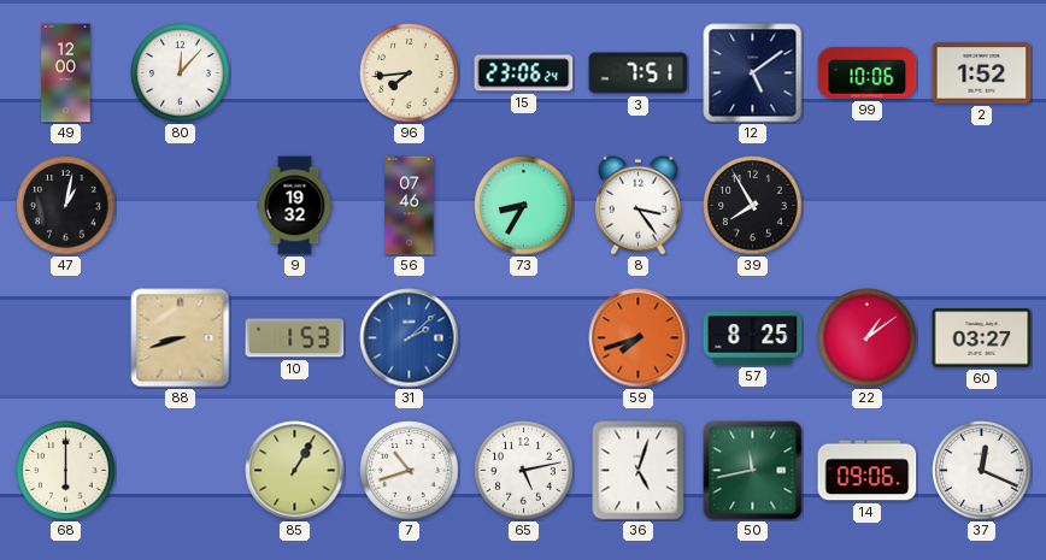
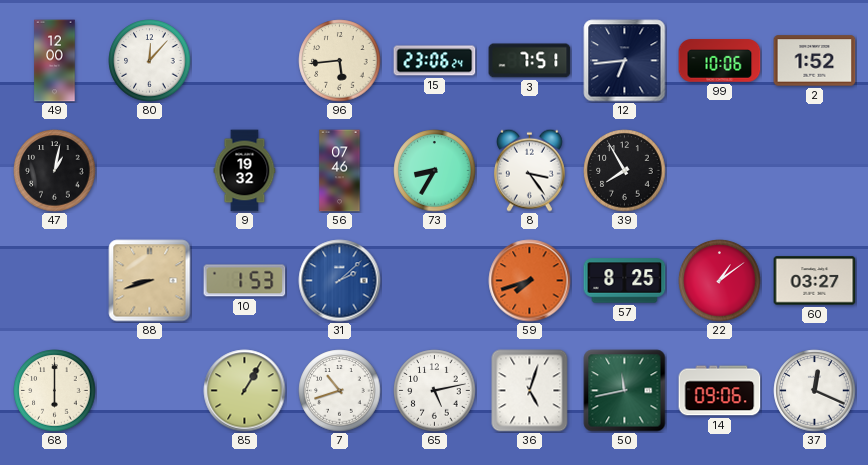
96: 7:44 -> 5:44 (340, 61)
12: 5:09 -> 6:44 (625, 61)
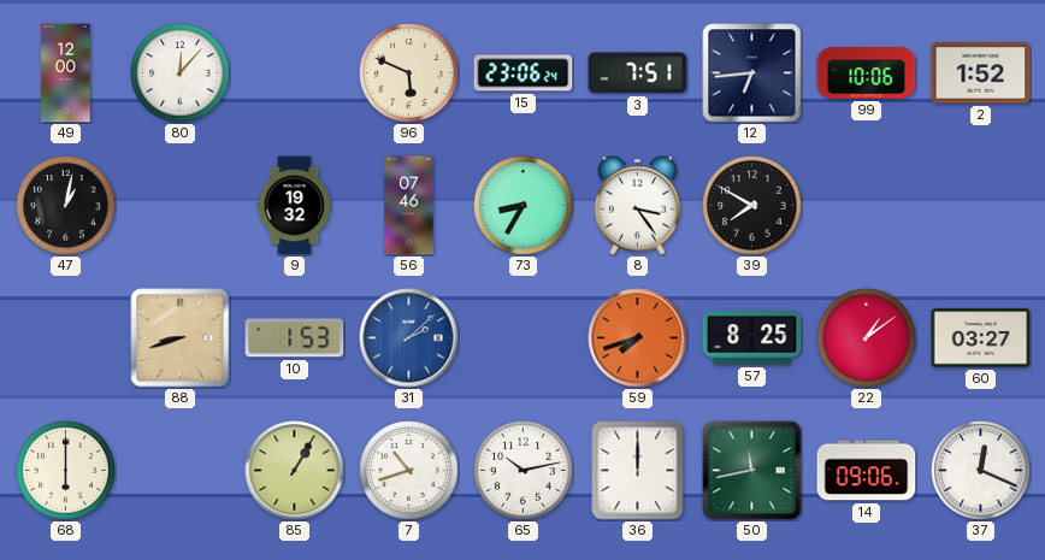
96: 5:44 -> 5:49 (409, 73)
39: 7:55 -> 7:50 (752, 206)
65: 5:13 -> 10:13 (524, 471)
36: 5:03 -> 12:00 (638, 471)
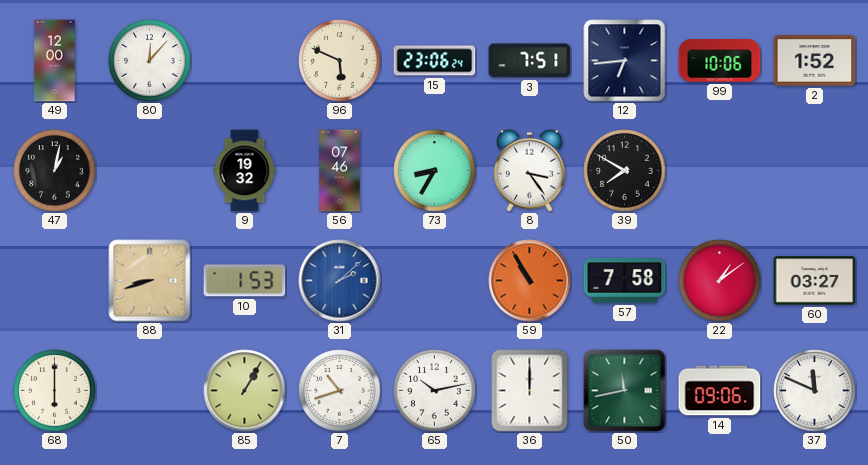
59: 7:42 -> 10:55 (530, 281)
57: 8:25 -> 7:58 (625, 281)
37: 12:19 -> 11:49 (815, 391)
